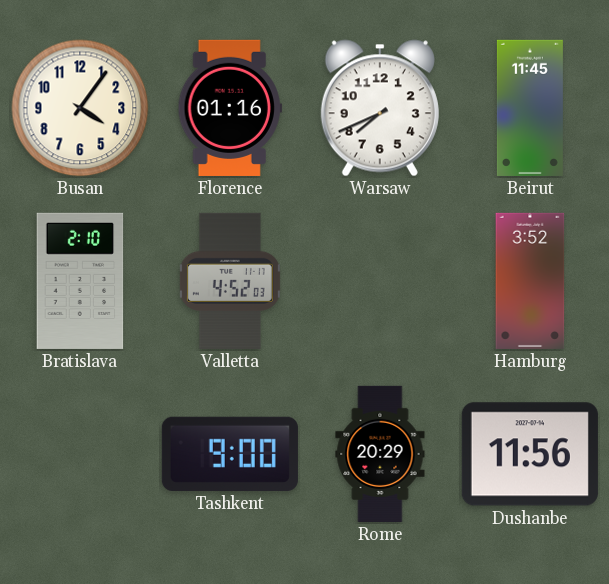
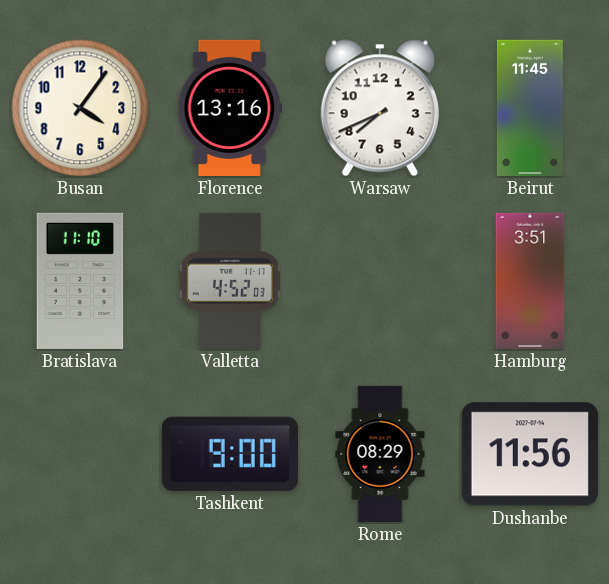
Florence: 01:16 -> 13:16 (230, 108)
Bratislava: 2:10 -> 11:10 (80, 281)
Hamburg: 3:52 -> 3:51 (530, 281)
Rome: 20:29 -> 08:29 (380, 454)
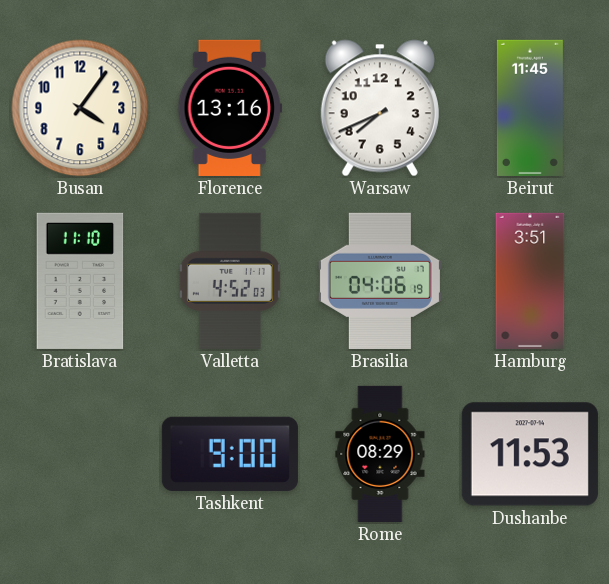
Brasilia: none -> 04:06 (380, 281)
Dushanbe: 11:56 -> 11:53 (530, 454)
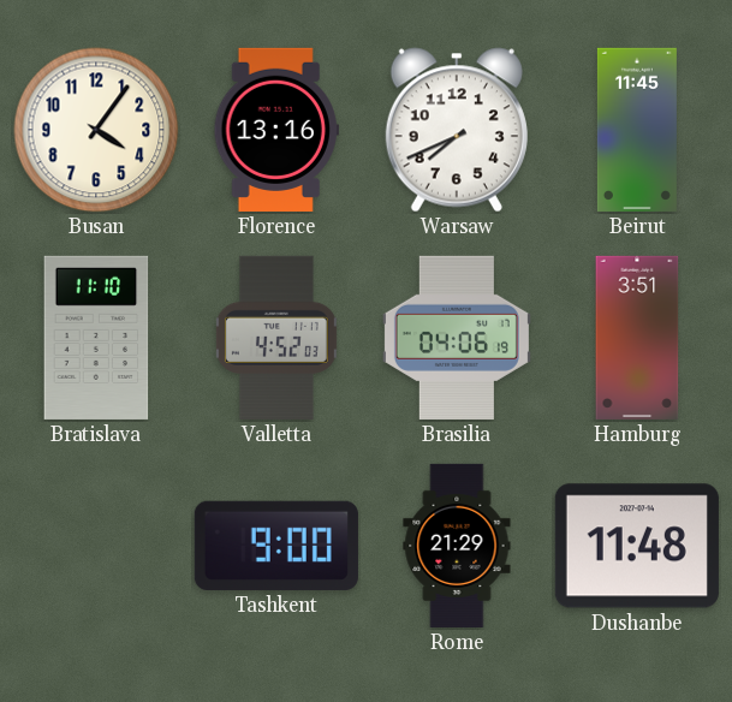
Rome: 08:29 -> 21:29 (457, 546)
Dushanbe: 11:53 -> 11:48 (637, 546)
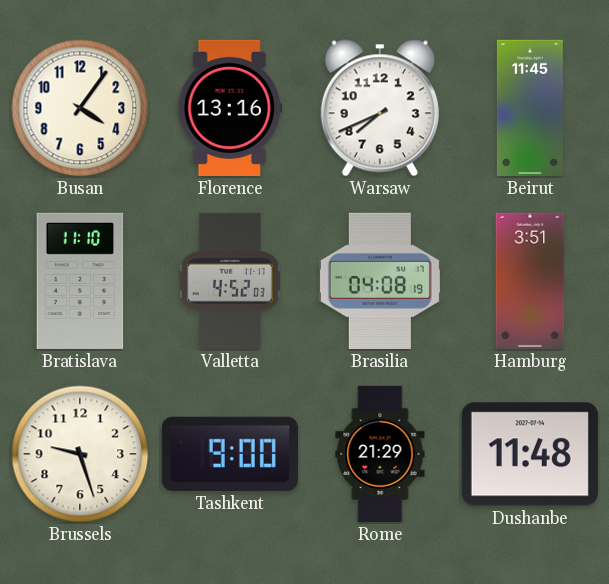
Brasilia: 04:06 -> 04:08 (380, 281)
Brussels: none -> 9:27 (80, 454)
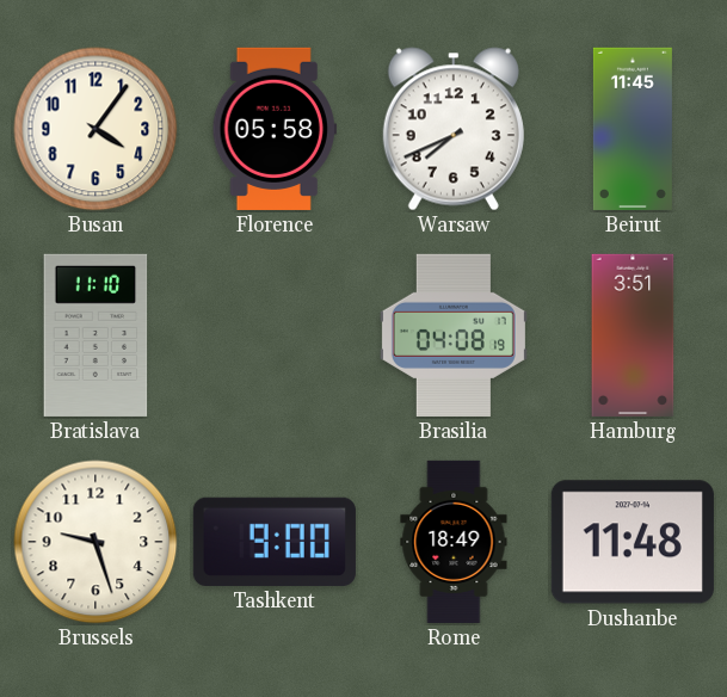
Florence: 13:16 -> 05:58 (275, 129)
Valletta: 4:52 -> none (230, 281)
Rome: 21:29 -> 18:49 (454, 542)
